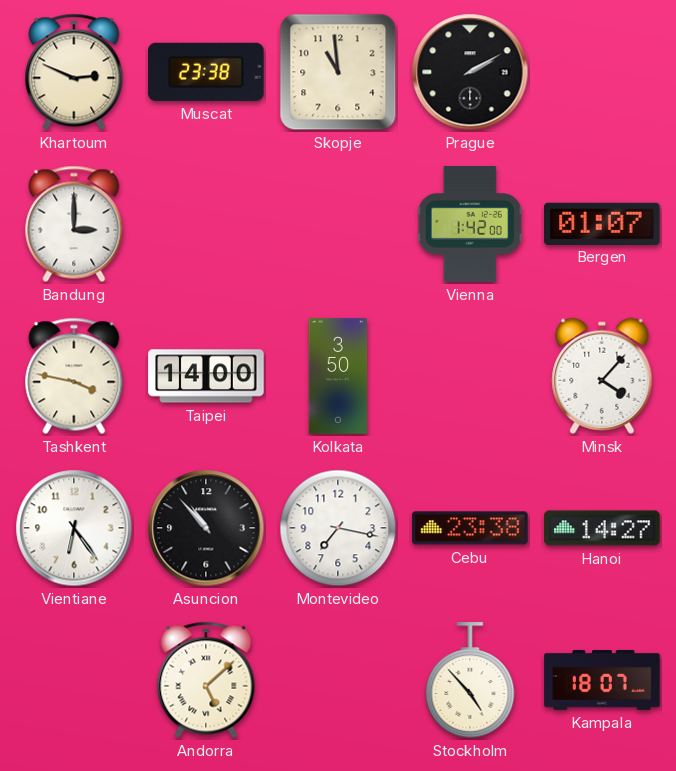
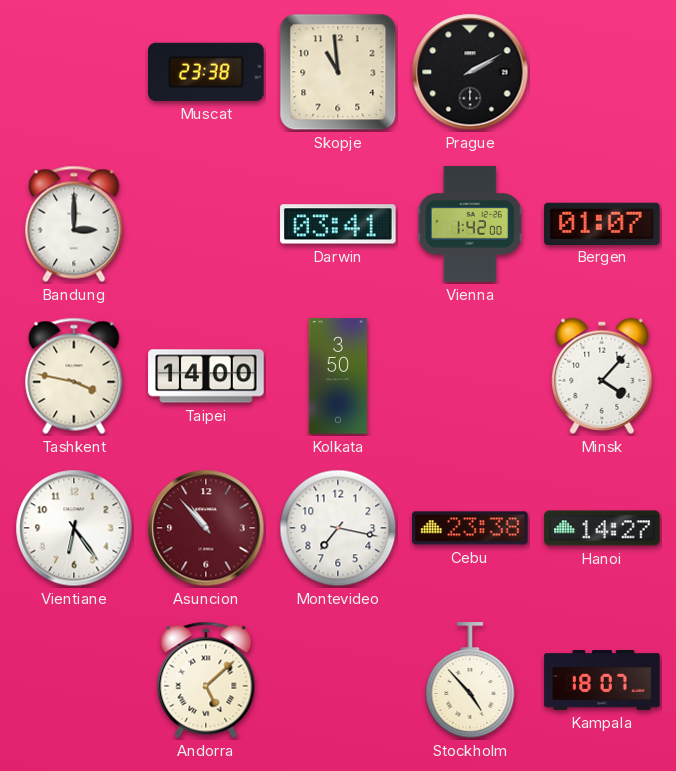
Khartoum: 2:49 -> none (74, 72)
Darwin: none -> 03:41 (338, 224)
Asuncion dial: black -> burgundy (206, 528)
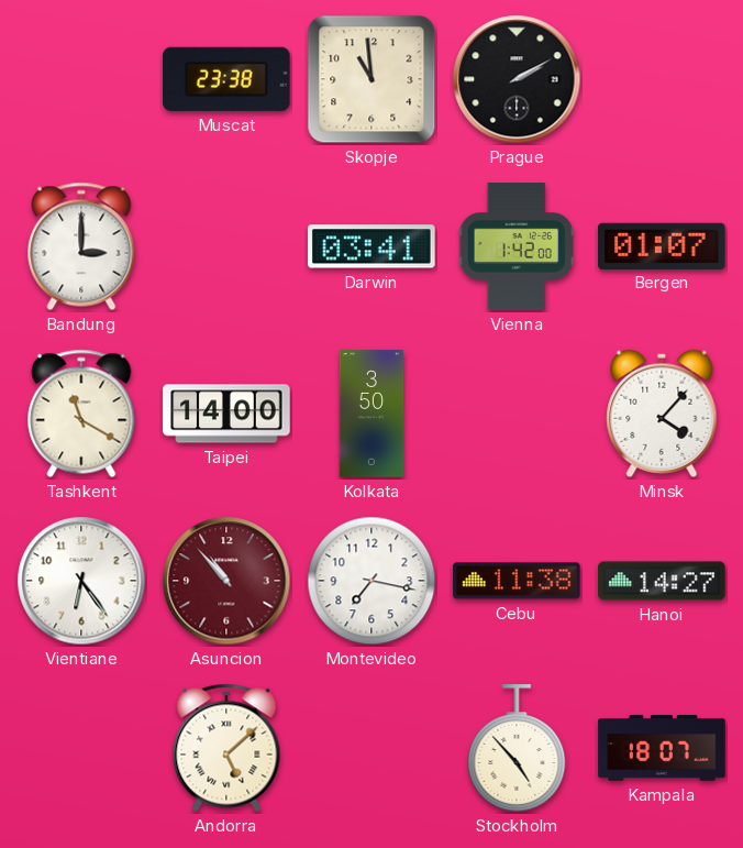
Tashkent: 3:47 -> 11:20 (81, 414)
Cebu: 23:38 -> 11:38 (517, 581)
